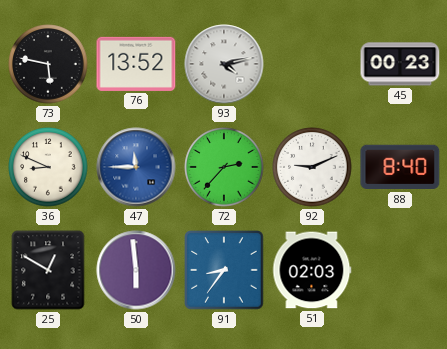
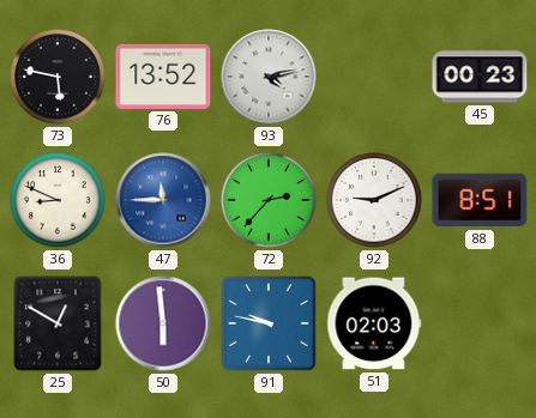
88: 8:40 -> 8:51 (480, 200)
91: 8:36 -> 9:47 (269, 323)
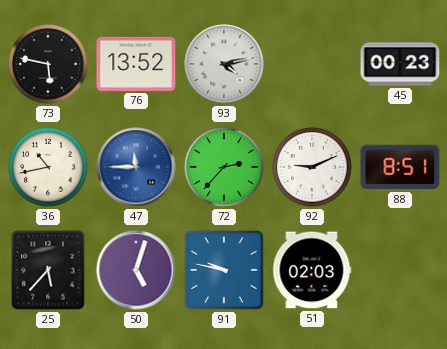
36: 8:49 -> 10:43 (48, 167)
25: 12:50 -> 5:37 (48, 270)
50: 5:59 -> 5:03 (136, 270)
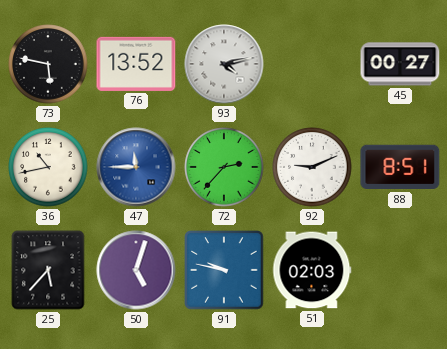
45: 00:23 -> 00:27 (400, 64)
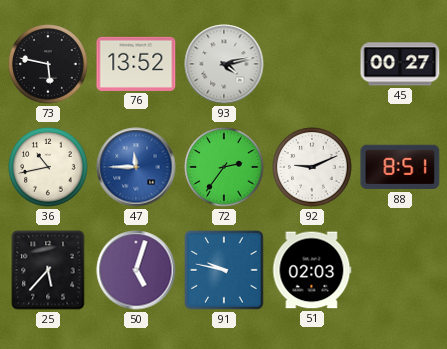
72: 2:37 -> 2:36 (224, 167)
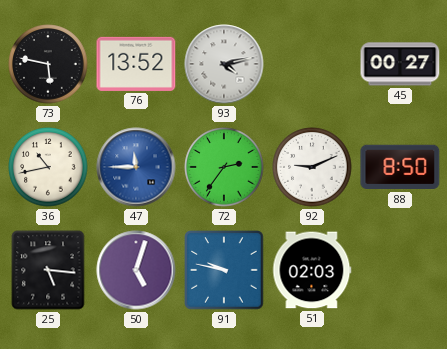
88: 8:51 -> 8:50 (400, 167)
25: 5:37 -> 5:16 (48, 270)
